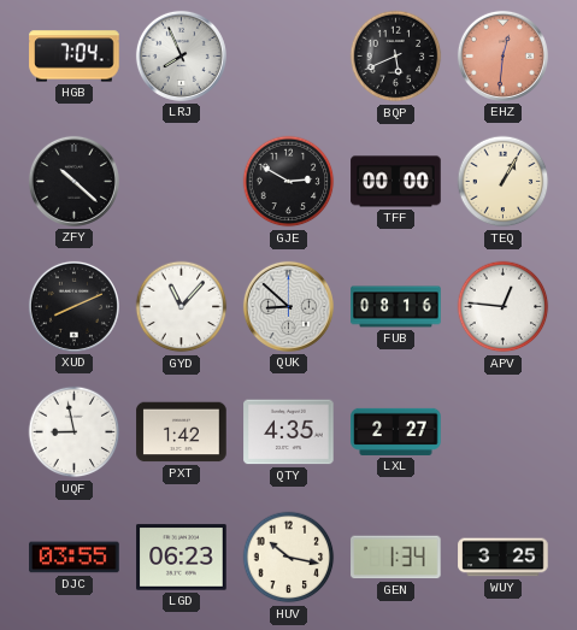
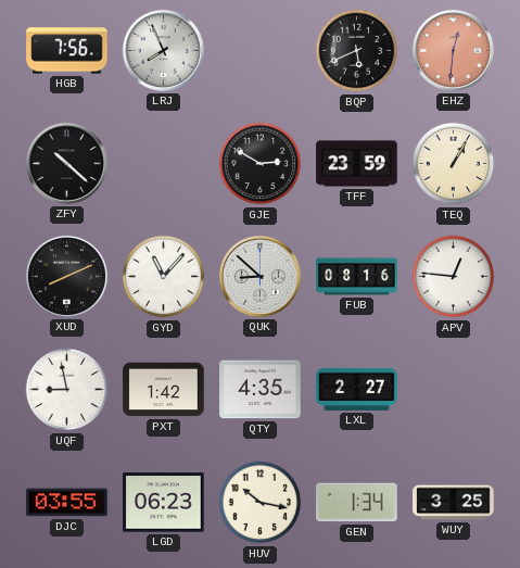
HGB: 7:04 -> 7:56 (67, 51)
TFF: 00:00 -> 23:59 (357, 164)
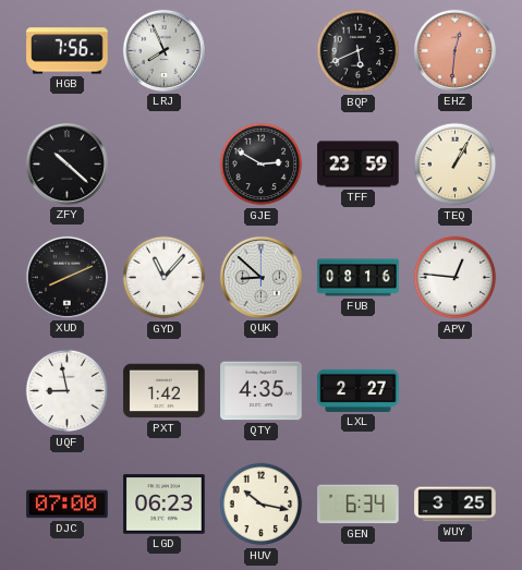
DJC: 03:55 -> 07:00 (68, 505)
GEN: 1:34 -> 6:34 (359, 505)
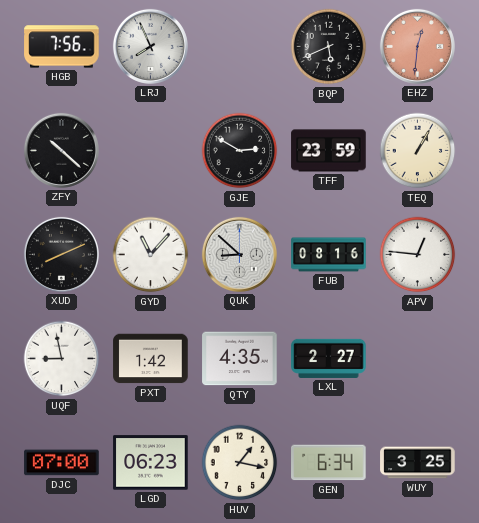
HUV: 10:17 -> 1:17 (240, 463)
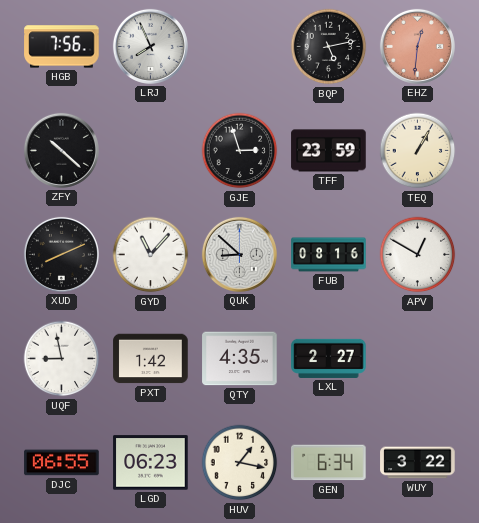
BQP: 5:41 -> 5:13 (329, 47)
GJE: 2:50 -> 2:57 (240, 151)
APV: 12:46 -> 12:50 (418, 255)
DJC: 07:00 -> 06:55 (62, 463)
WUY: 3:25 -> 3:22 (418, 463)
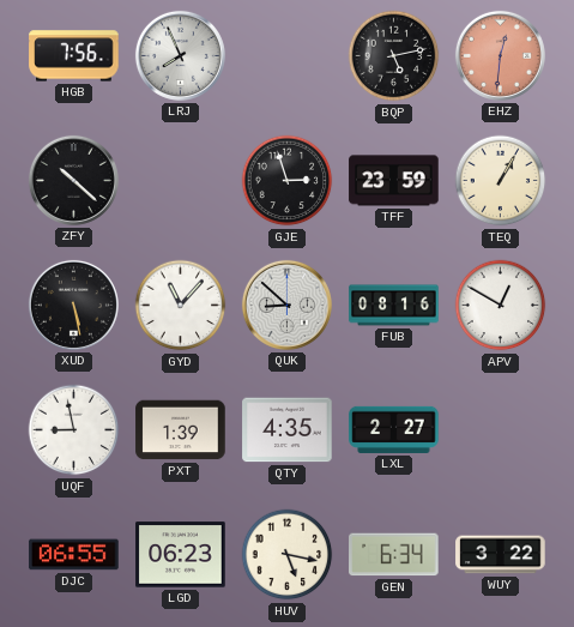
XUD: 8:11 -> 5:28 (73, 305)
PXT: 1:42 -> 1:39 (181, 430)
HUV: 1:17 -> 5:17 (288, 555)
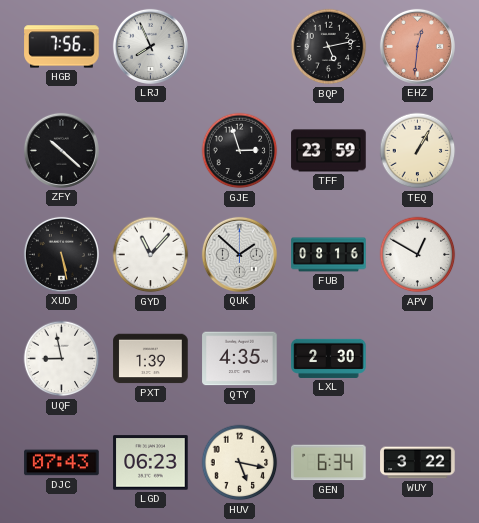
QUK: 8:52 -> 1:52 (239, 254)
LXL: 2:27 -> 2:30 (329, 358)
DJC: 06:55 -> 07:43 (62, 463)
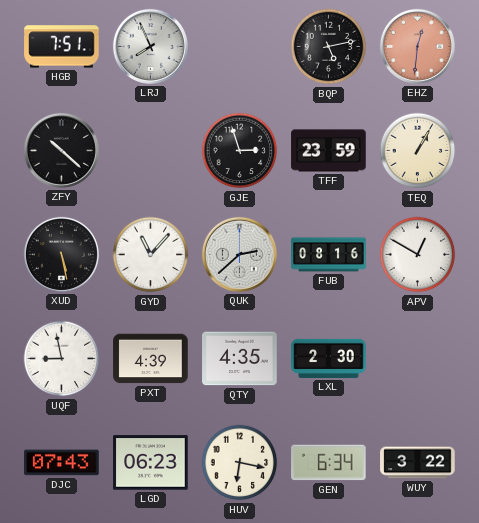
HGB: 7:56 -> 7:51 (62, 47)
QUK: 1:52 -> 2:38 (239, 254)
PXT: 1:39 -> 4:39 (151, 359)
HUV: 5:17 -> 6:17 (240, 463)
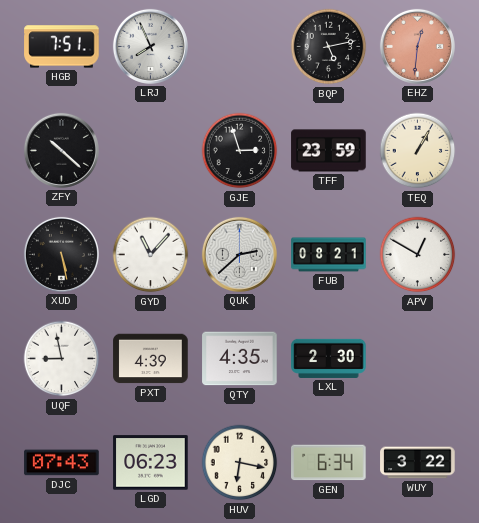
FUB: 08:16 -> 08:21 (329, 255)
